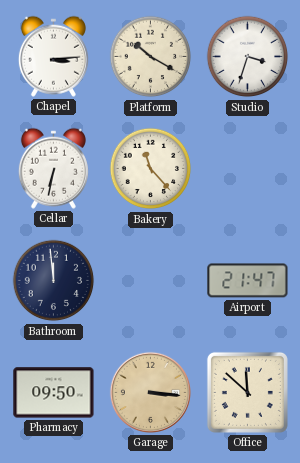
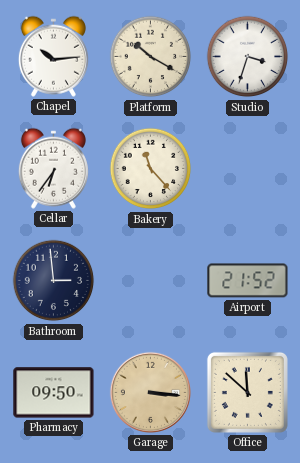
Chapel: 3:14 -> 10:14 (53, 56)
Cellar: 6:32 -> 6:36 (53, 168)
Bathroom: 11:59 -> 2:59 (54, 281)
Airport: 21:47 -> 21:52 (248, 281)
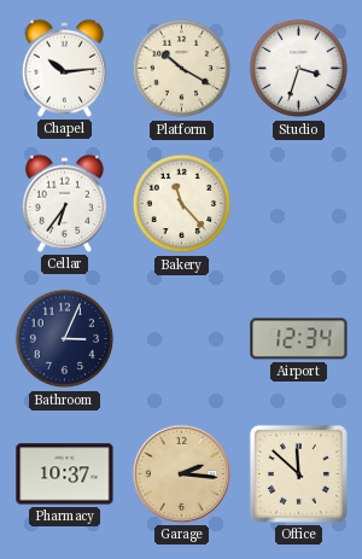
Bathroom: 2:59 -> 3:04 (65, 339)
Airport: 21:52 -> 12:34 (299, 339)
Pharmacy: 09:50 -> 10:37 (65, 474)
Garage: 3:16 -> 2:16 (181, 473)
